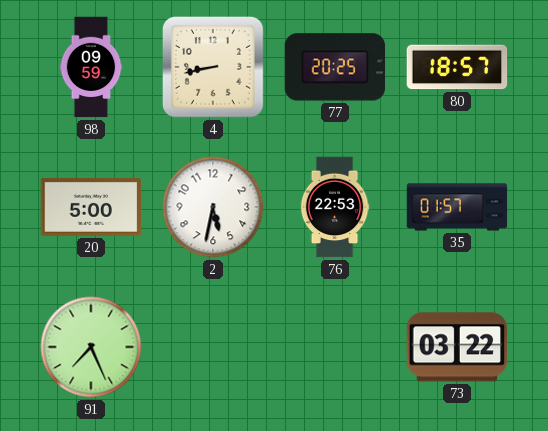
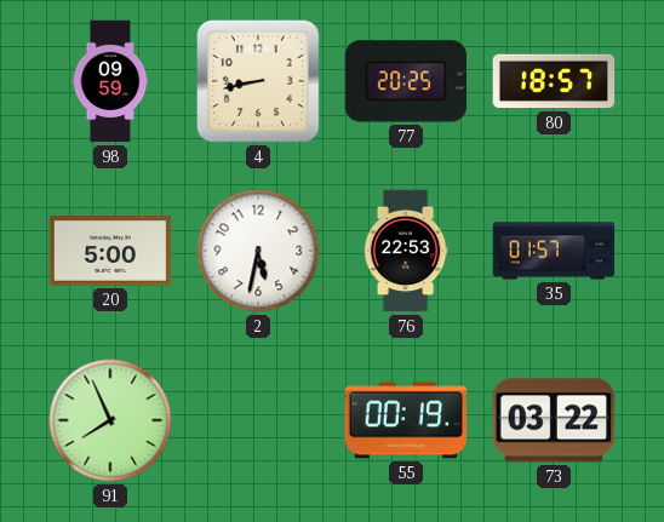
91: 7:26 -> 7:56 (110, 420)
55: none -> 00:19 (406, 420)
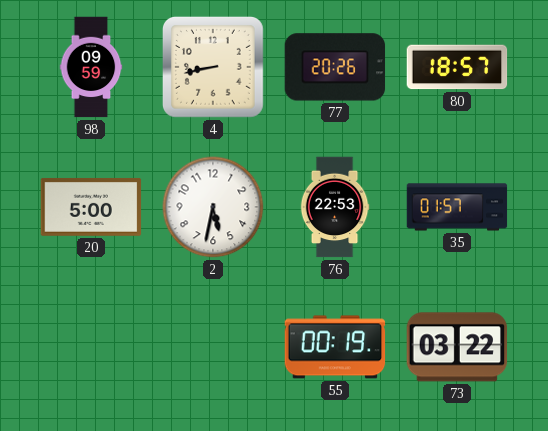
77: 20:25 -> 20:26 (335, 67)
91: 7:56 -> none (110, 420)
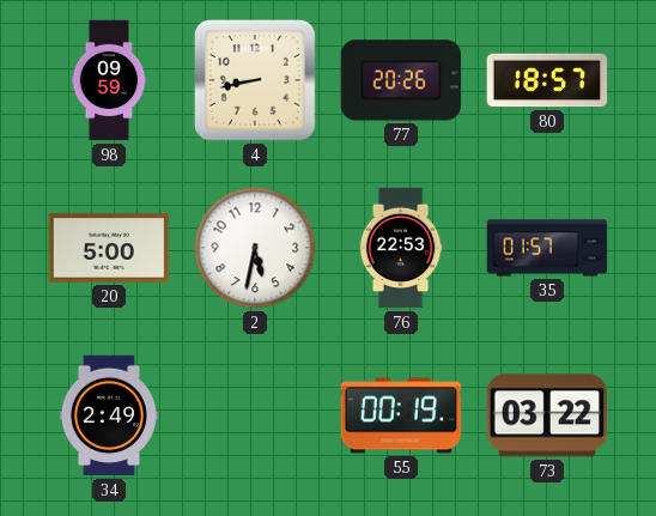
34: none -> 2:49 (109, 415)
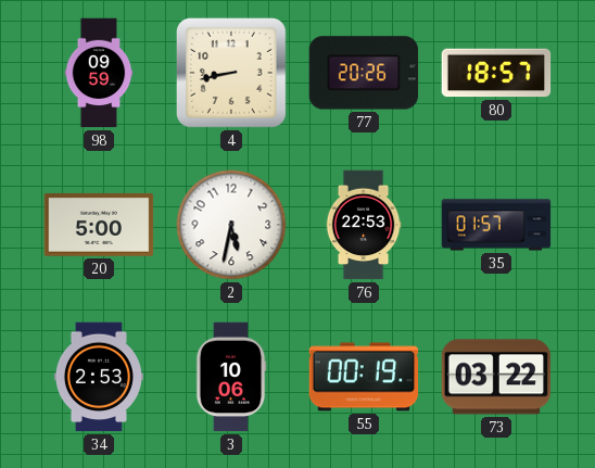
34: 2:49 -> 2:53 (99, 377)
3: none -> 10:06 (231, 377)
